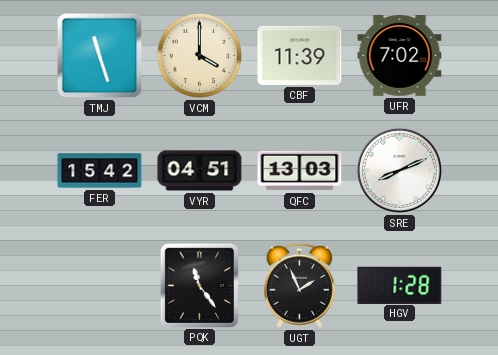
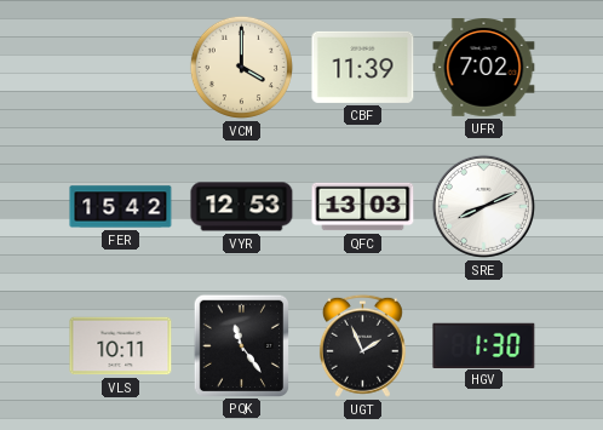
TMJ: 11:27 -> none (100, 56)
VYR: 04:51 -> 12:53 (242, 207)
VLS: none -> 10:11 (121, 346)
HGV: 1:28 -> 1:30 (484, 345)
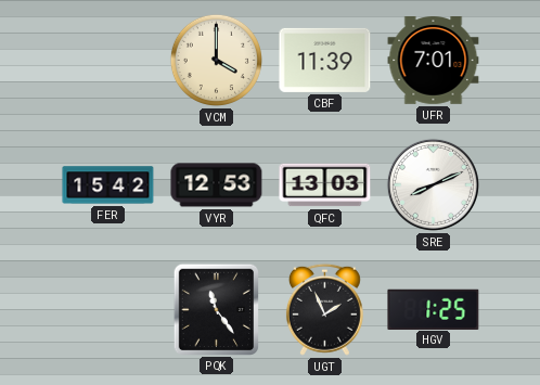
UFR: 7:02 -> 7:01 (434, 61)
VLS: 10:11 -> none (121, 346)
HGV: 1:30 -> 1:25 (434, 309)
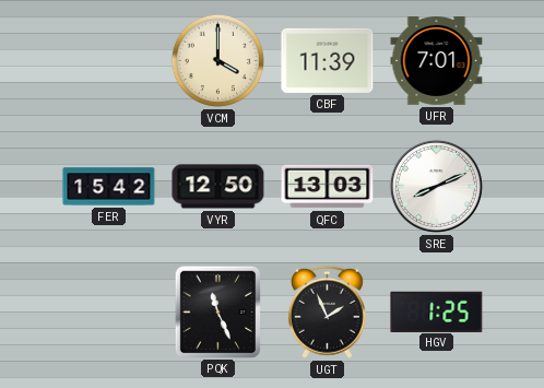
VYR: 12:53 -> 12:50 (218, 187)
PQK: 11:24 -> 11:26 (217, 311)
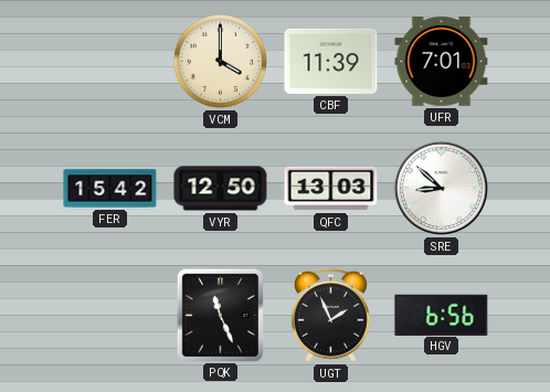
SRE: 8:11 -> 8:52 (441, 188)
HGV: 1:25 -> 6:56 (442, 315)
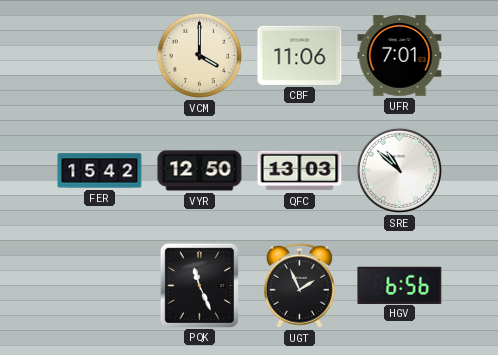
CBF: 11:39 -> 11:06 (300, 55)
SRE: 8:52 -> 10:52 (399, 170)
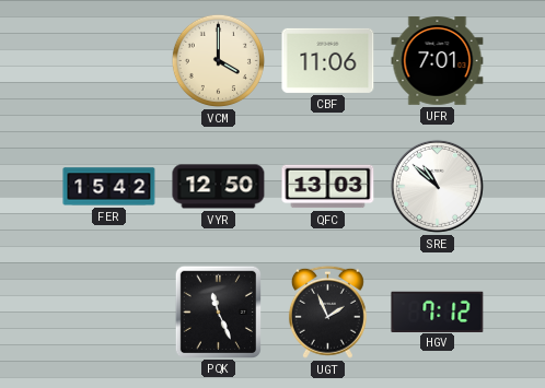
HGV: 6:56 -> 7:12 (438, 311)
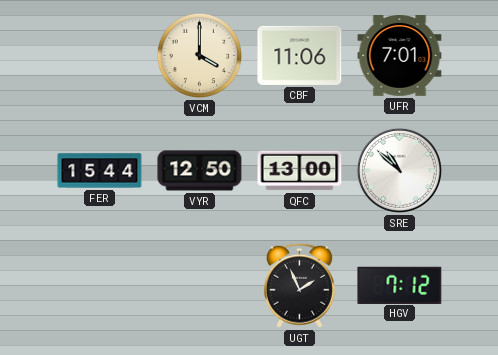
FER: 15:42 -> 15:44 (100, 171)
QFC: 13:03 -> 13:00 (300, 171)
PQK: 11:26 -> none (218, 311)
